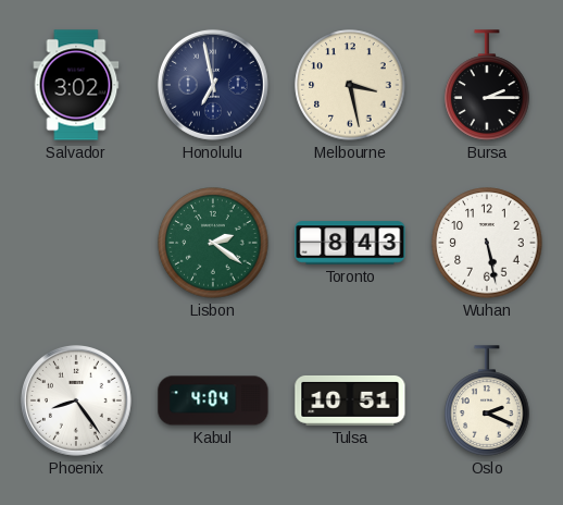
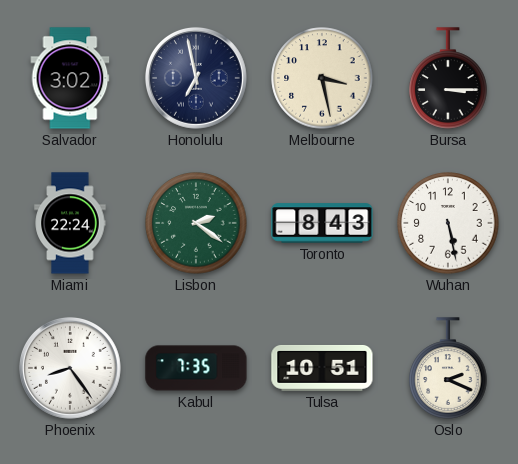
Bursa: 2:15 -> 3:15 (448, 78)
Miami: none -> 22:24 (70, 223)
Kabul: 4:04 -> 7:35 (196, 368)
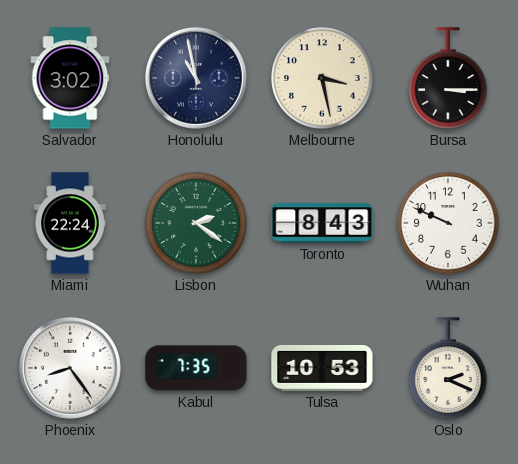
Honolulu: 6:58 -> 10:58 (196, 78)
Wuhan: 5:28 -> 9:49 (448, 223)
Tulsa: 10:51 -> 10:53 (322, 368)
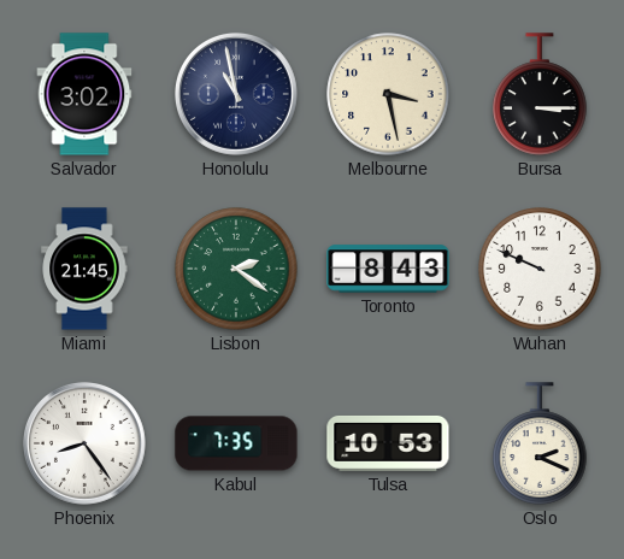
Miami: 22:24 -> 21:45 (84, 269)
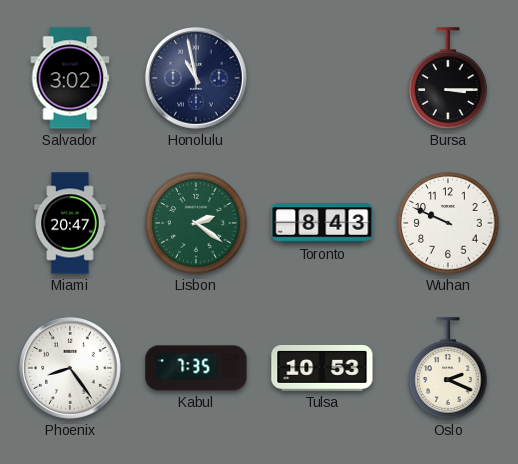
Melbourne: 3:28 -> none (388, 94)
Miami: 21:45 -> 20:47 (70, 223)
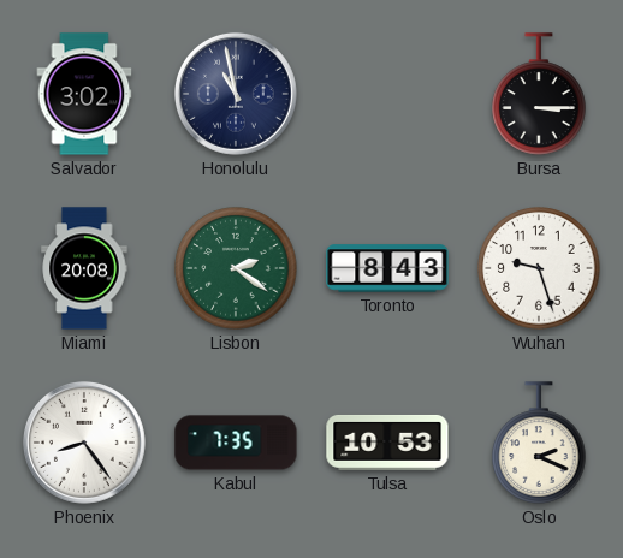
Miami: 20:47 -> 20:08 (84, 268)
Wuhan: 9:49 -> 9:27 (539, 268)
